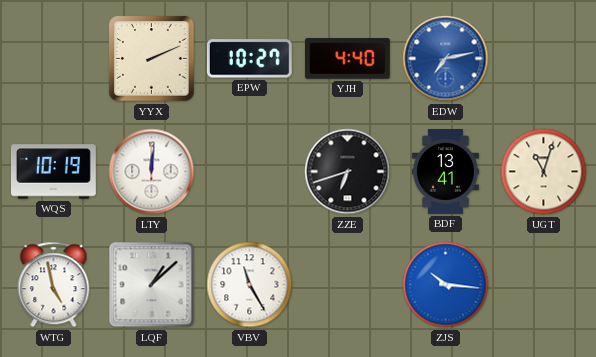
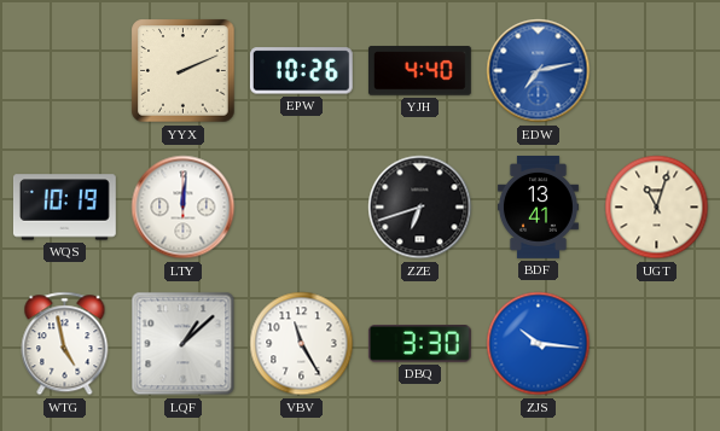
EPW: 10:27 -> 10:26 (301, 71)
DBQ: none -> 3:30 (419, 344)
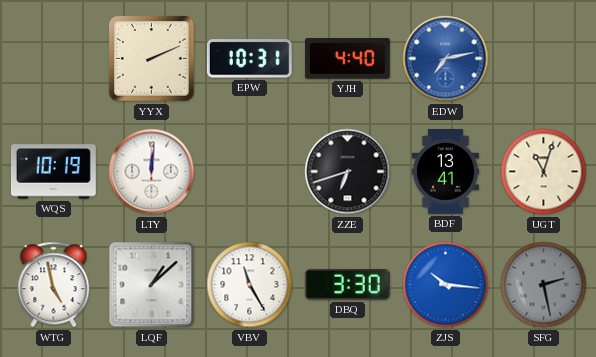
EPW: 10:26 -> 10:31 (249, 59)
SFG: none -> 2:28 (544, 285)
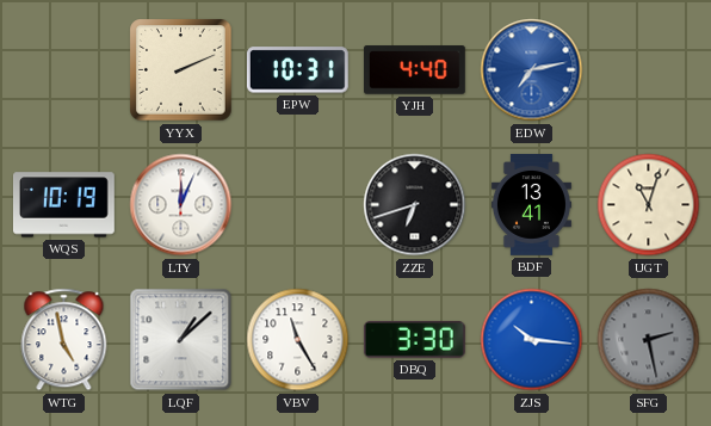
LTY: 12:01 -> 12:04 (181, 205)
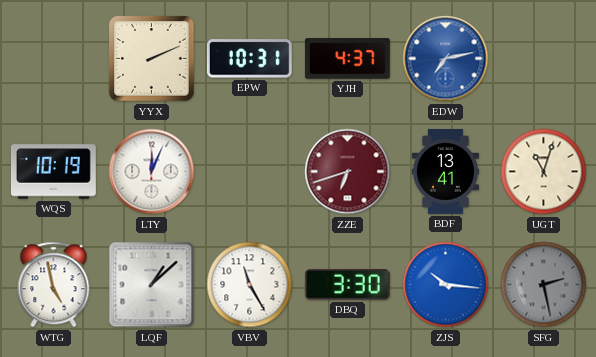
YJH: 4:40 -> 4:37 (347, 59)
ZZE dial: black -> burgundy (348, 172)
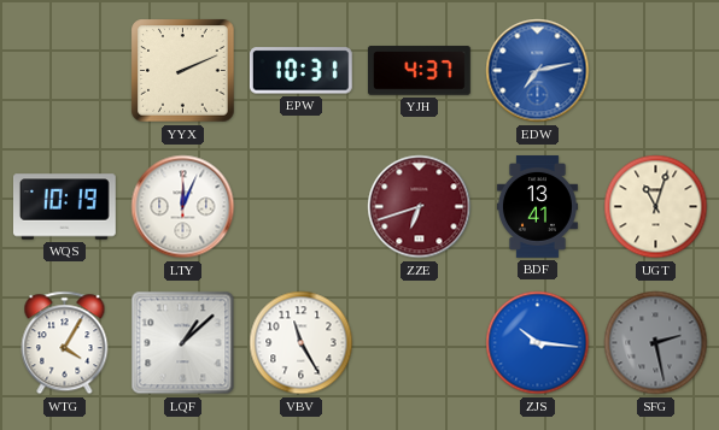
WTG: 4:58 -> 4:05 (65, 343)
DBQ: 3:30 -> none (347, 285)
